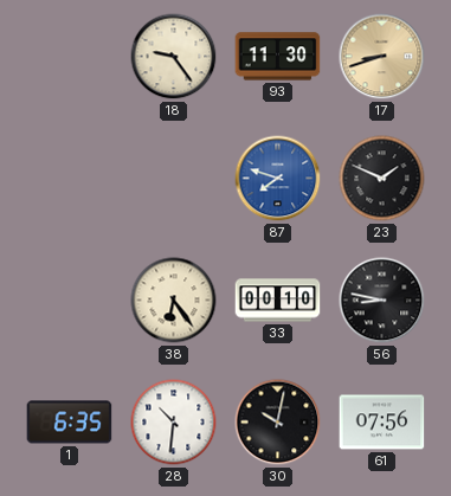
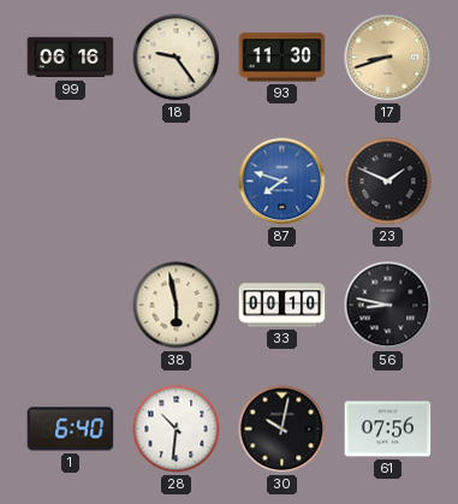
99: none -> 06:16 (71, 58)
38: 6:24 -> 5:58 (177, 306)
1: 6:35 -> 6:40 (71, 429)
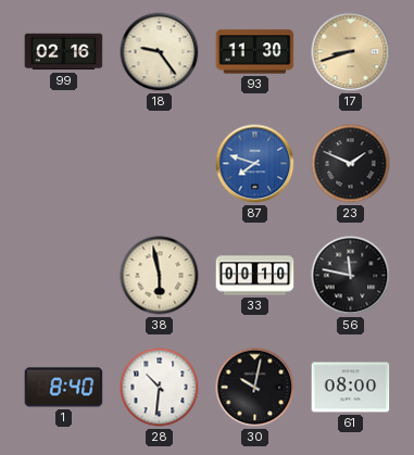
99: 06:16 -> 02:16 (64, 52)
56: 8:47 -> 11:47 (351, 276)
1: 6:40 -> 8:40 (64, 388)
61: 07:56 -> 08:00 (351, 388)
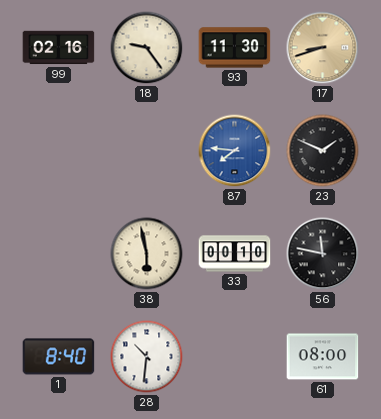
87: 7:48 -> 7:46 (235, 151)
30: 10:02 -> none (255, 388)
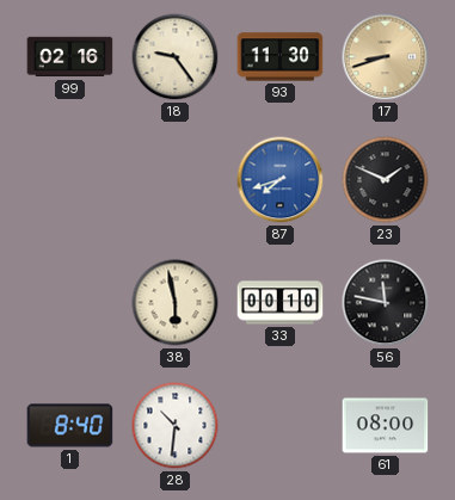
87: 7:46 -> 7:42 (281, 180)
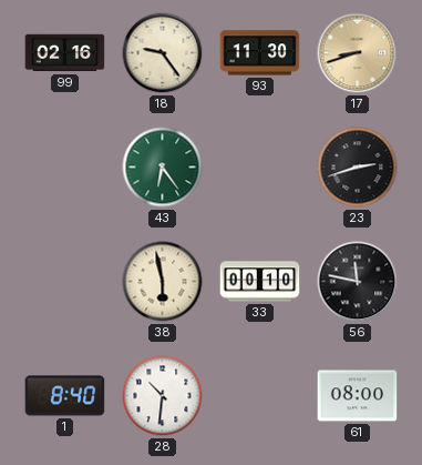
43: none -> 6:24 (163, 168)
87: 7:42 -> none (281, 180)
23: 1:49 -> 2:42 (358, 168)
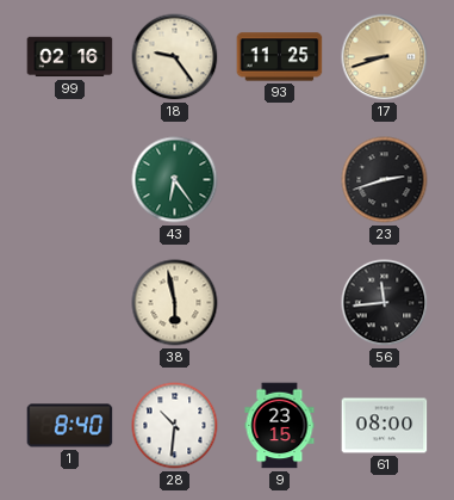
93: 11:30 -> 11:25 (280, 57)
33: 00:10 -> none (260, 282)
56: 11:47 -> 11:44 (385, 303)
9: none -> 23:15 (280, 426)
